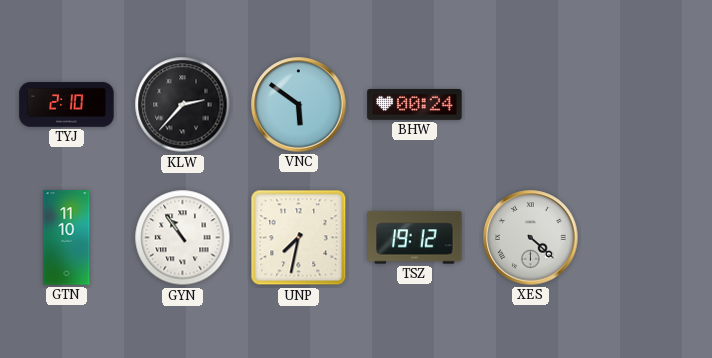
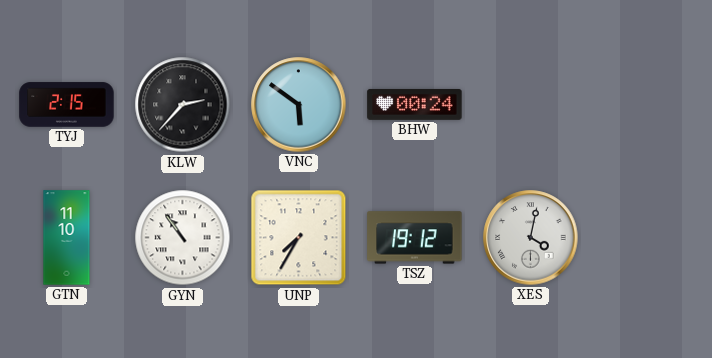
TYJ: 2:10 -> 2:15 (67, 105)
UNP: 7:32 -> 7:35 (299, 238)
XES: 4:22 -> 4:02 (531, 238)
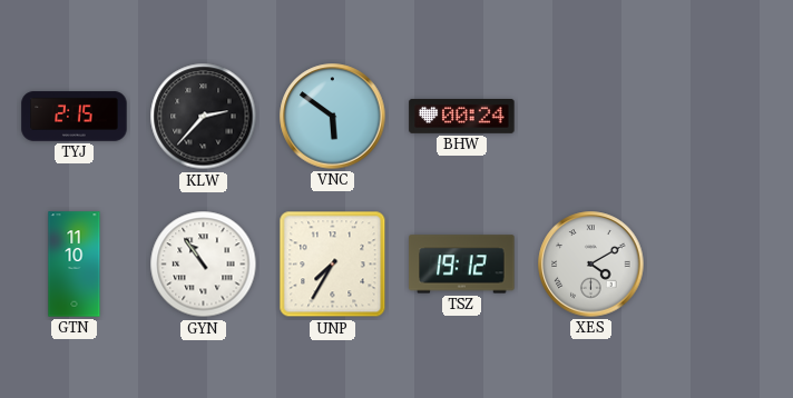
XES: 4:02 -> 4:10 (591, 265)
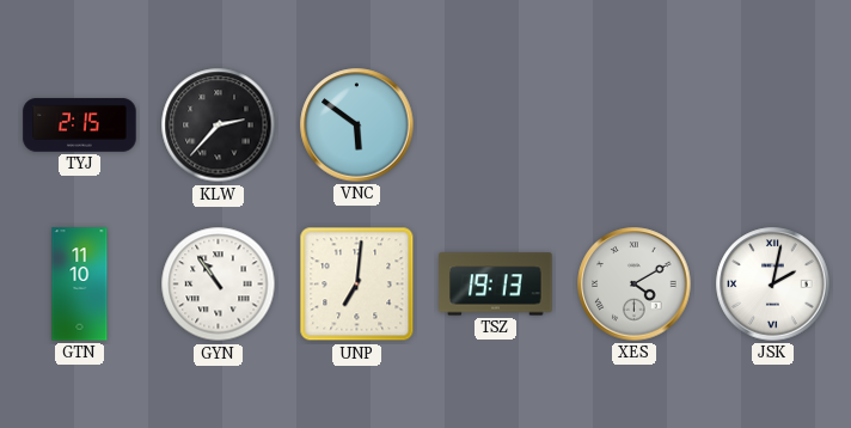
BHW: 00:24 -> none (462, 116)
UNP: 7:35 -> 7:01 (357, 285)
TSZ: 19:12 -> 19:13 (496, 285)
JSK: none -> 2:02 (773, 285)
